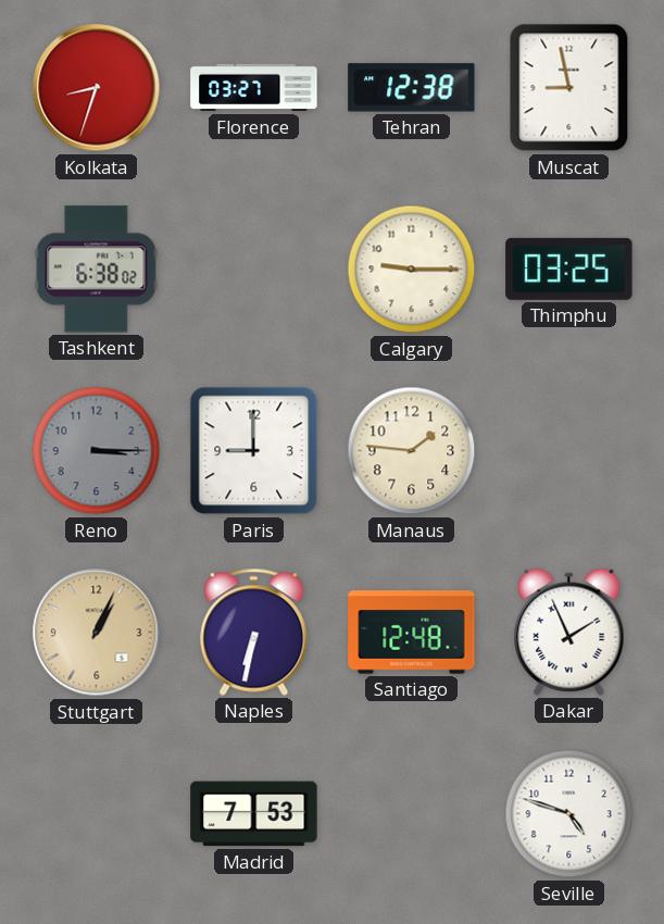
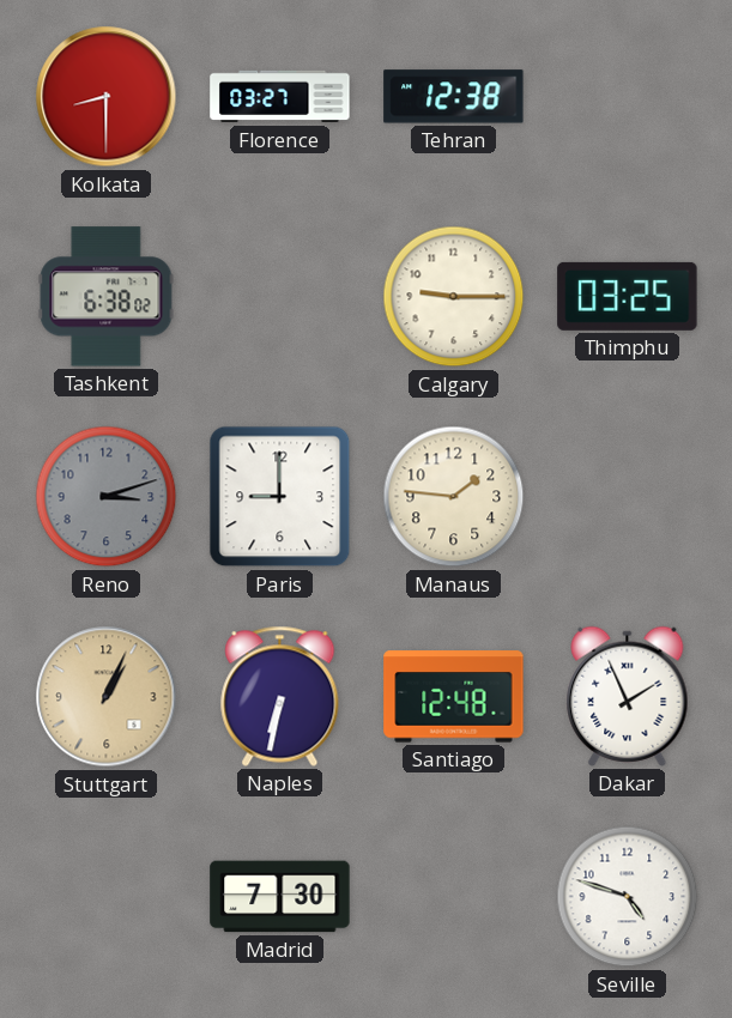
Kolkata: 8:33 -> 8:30 (107, 97)
Muscat: 8:58 -> none (569, 88)
Reno: 3:15 -> 3:12 (107, 497)
Madrid: 7:53 -> 7:30 (280, 897)
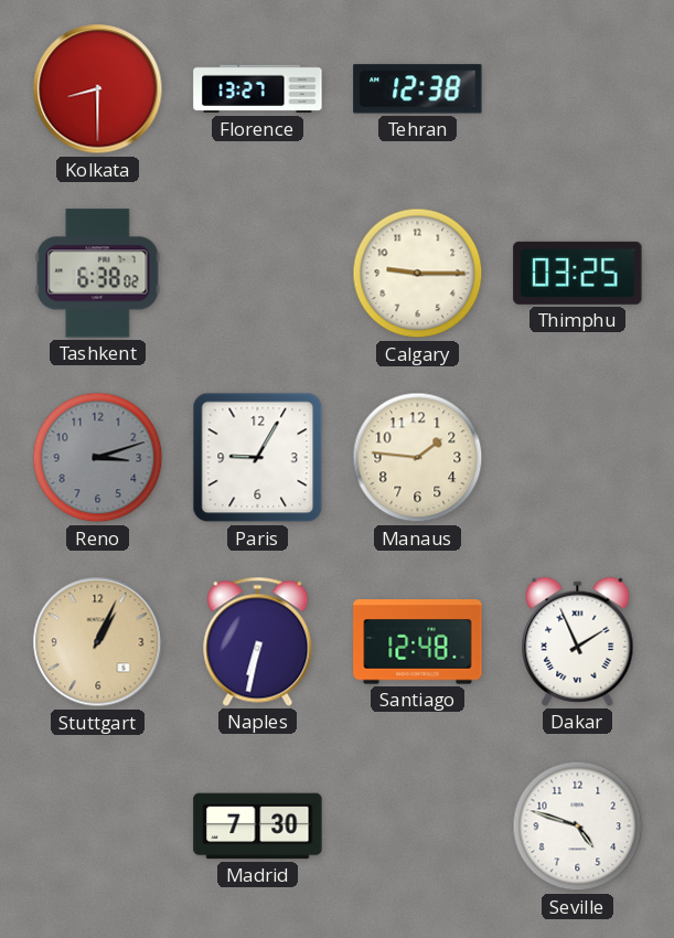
Florence: 03:27 -> 13:27 (258, 89)
Paris: 9:00 -> 9:05 (258, 458)
